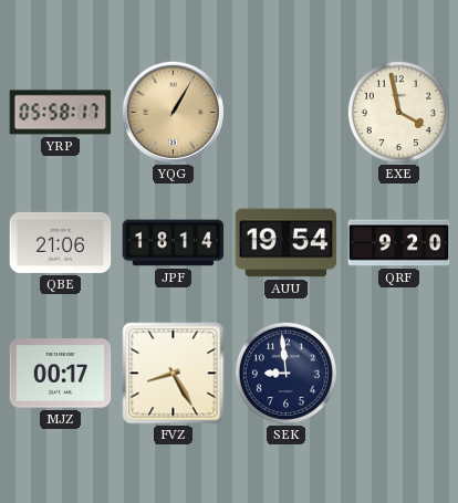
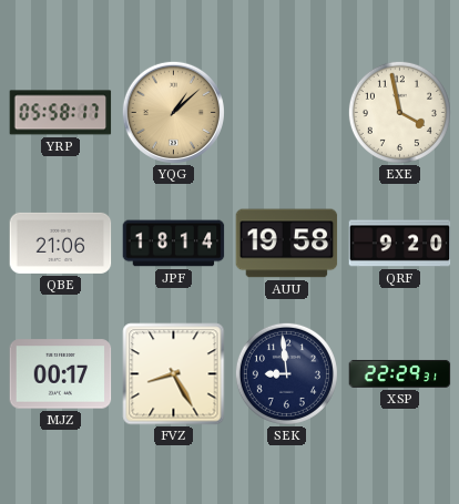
YQG: 1:05 -> 1:08 (173, 112)
AUU: 19:54 -> 19:58 (287, 244)
XSP: none -> 22:29 (400, 373)
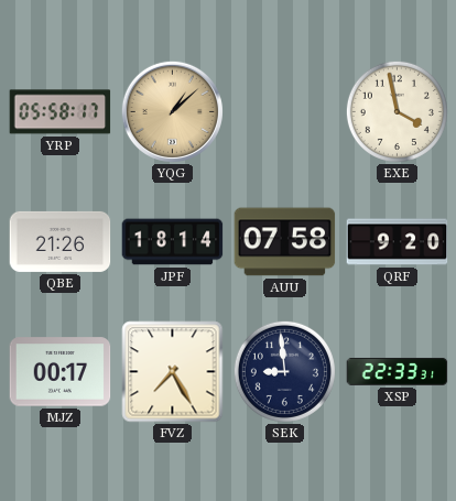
QBE: 21:06 -> 21:26 (61, 241)
AUU: 19:58 -> 07:58 (285, 242)
FVZ: 8:25 -> 7:25 (173, 372)
XSP: 22:29 -> 22:33 (398, 371)
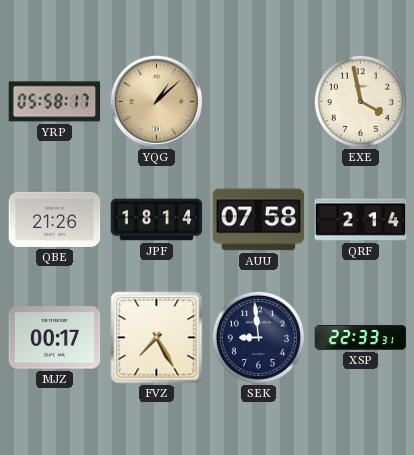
QRF: 9:20 -> 2:14 (361, 220)
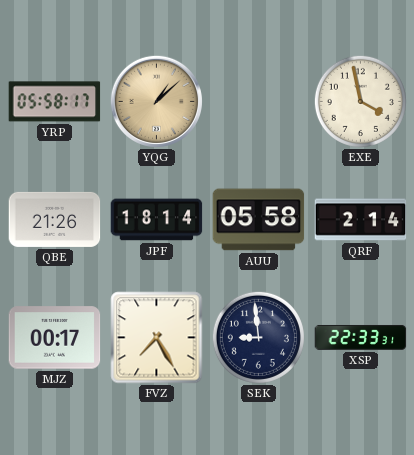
AUU: 07:58 -> 05:58 (259, 220)
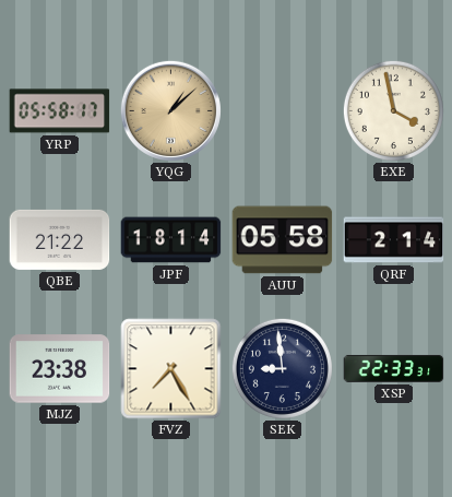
QBE: 21:26 -> 21:22 (60, 239)
MJZ: 00:17 -> 23:38 (60, 369)
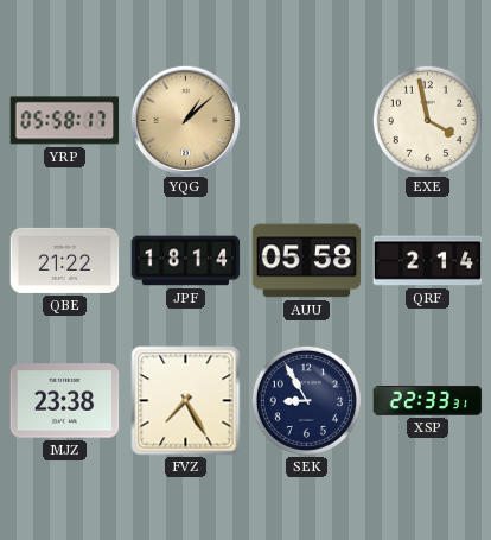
SEK: 8:59 -> 8:55 (306, 400)
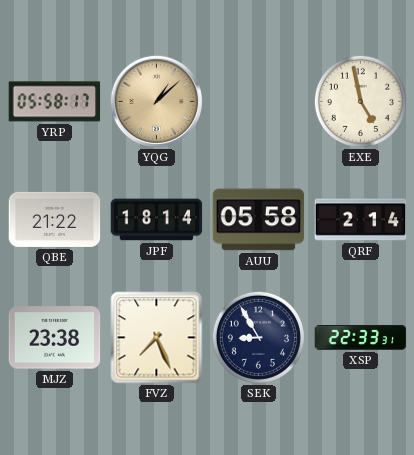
EXE: 3:58 -> 4:58 (360, 101)
FVZ: 7:25 -> 7:26 (157, 338)
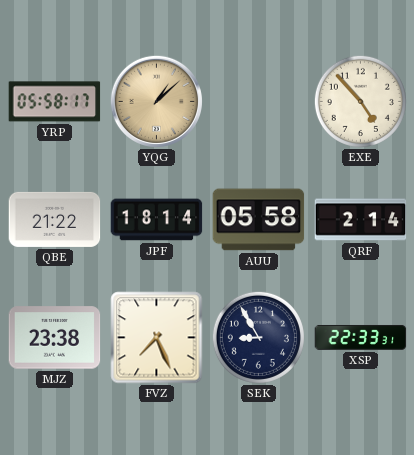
EXE: 4:58 -> 4:53 (360, 101)
